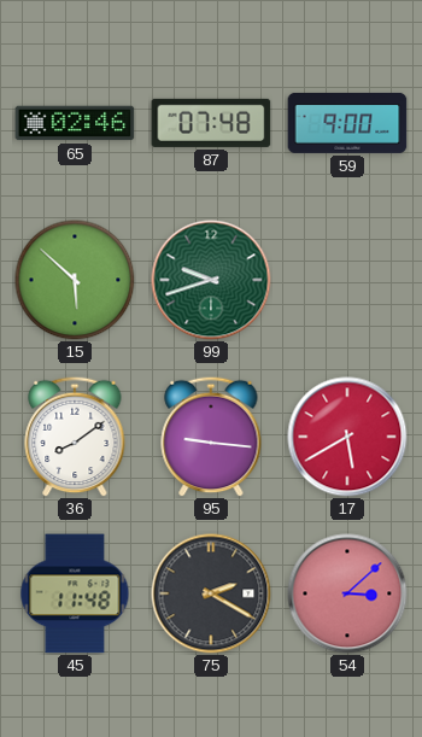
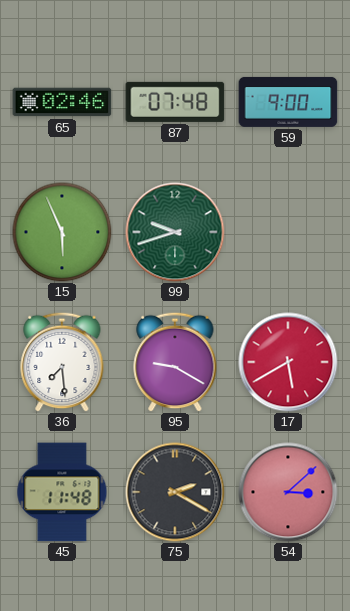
15: 5:52 -> 5:56 (62, 232)
36: 8:09 -> 7:29 (62, 362)
95: 9:16 -> 9:20 (175, 362)
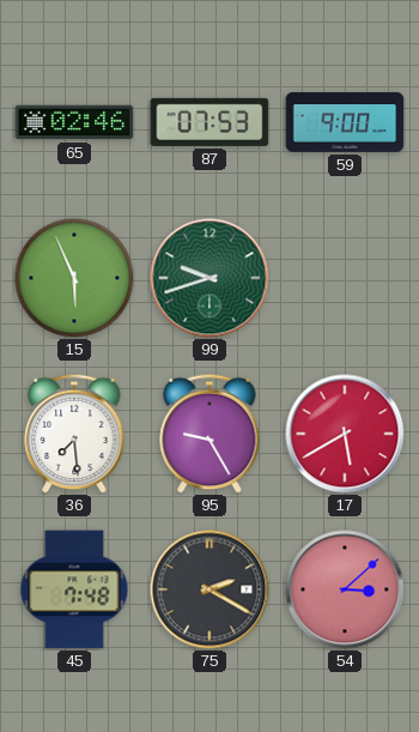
87: 07:48 -> 07:53 (209, 122)
95: 9:20 -> 9:25 (209, 434)
45: 11:48 -> 7:48 (74, 589)
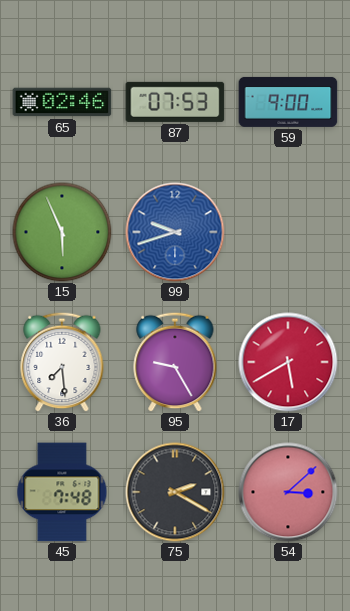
99 dial: green -> blue (175, 232)
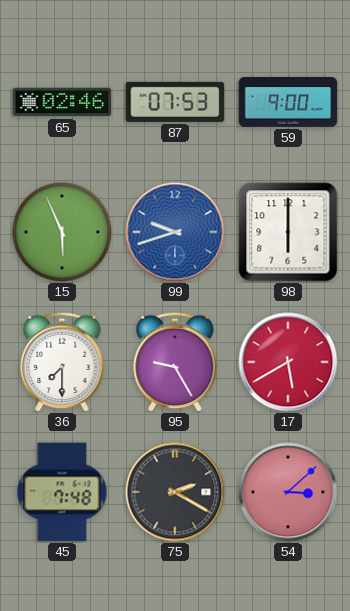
98: none -> 6:00 (288, 232)
36: 7:29 -> 7:30 (62, 362)
